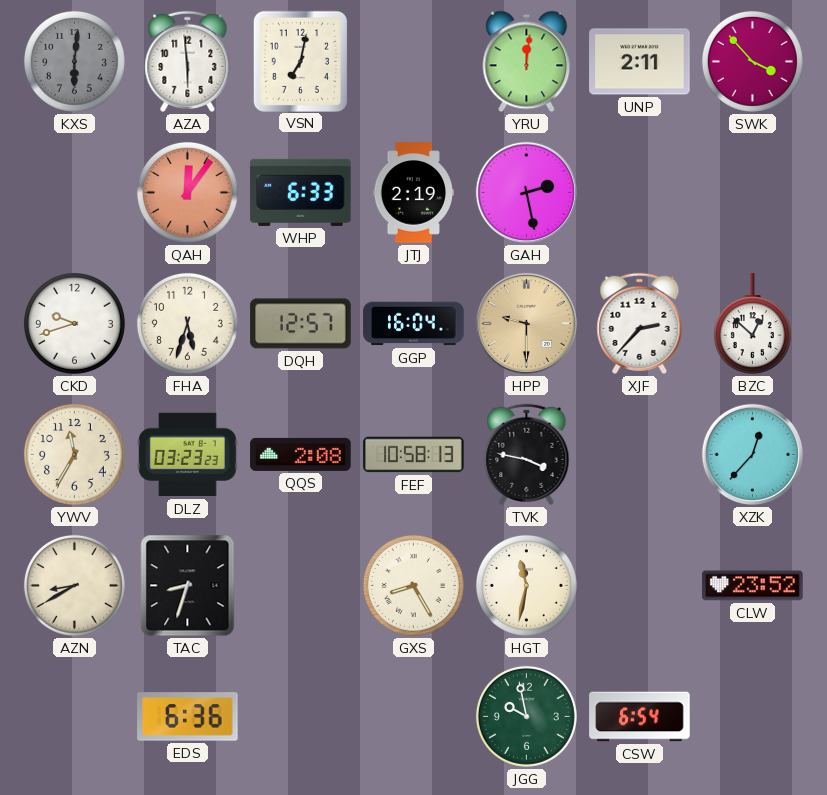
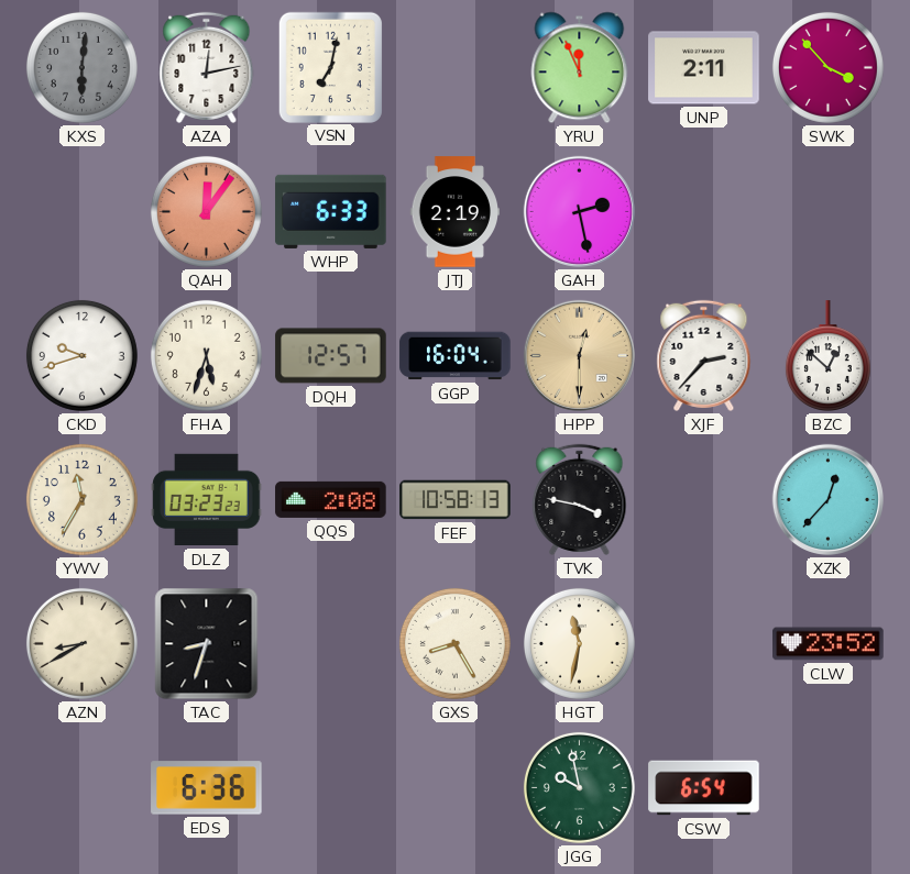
AZA: 5:59 -> 12:13 (207, 67)
YRU: 12:01 -> 11:56 (580, 68)
HPP: 9:30 -> 12:30 (579, 355)
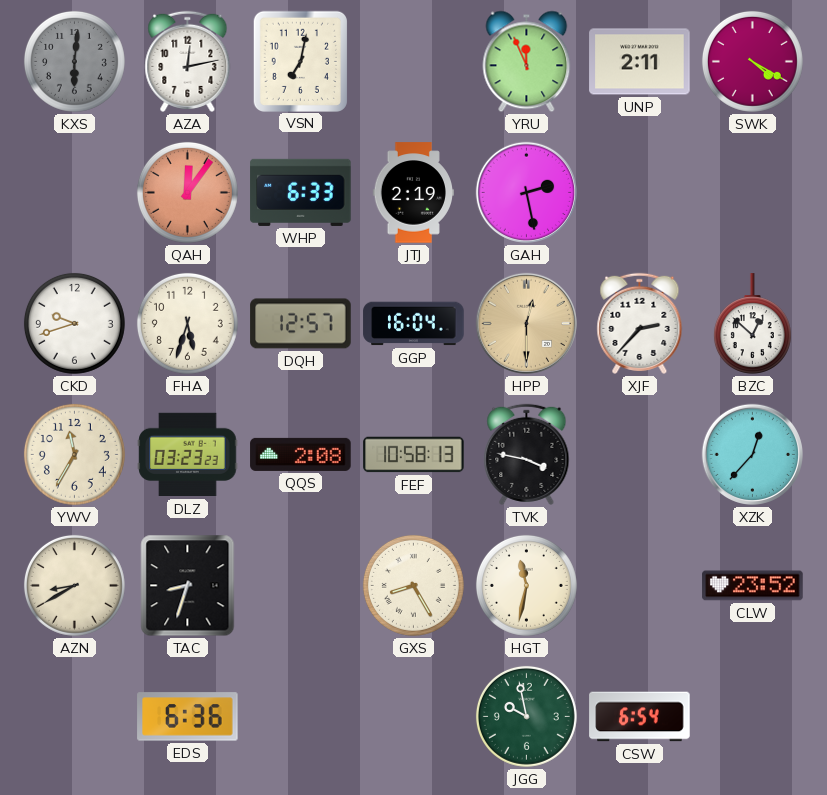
SWK: 3:53 -> 4:20 (752, 61)
